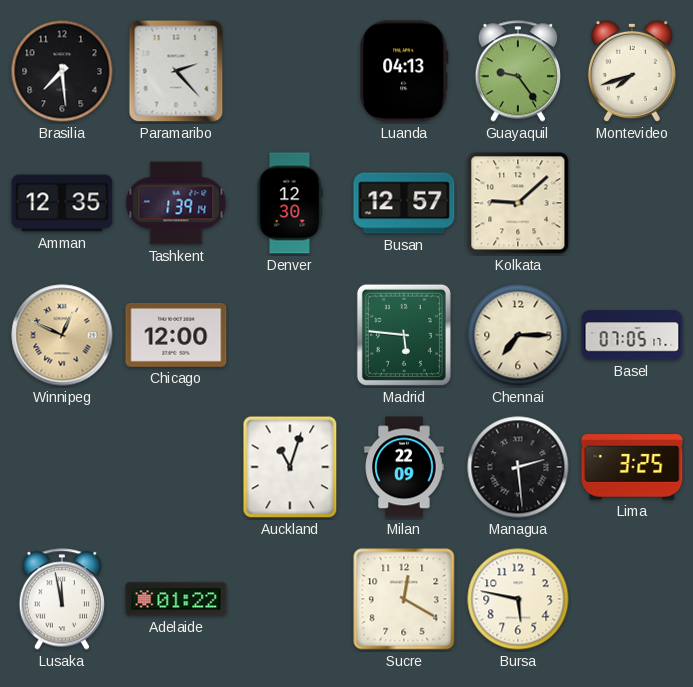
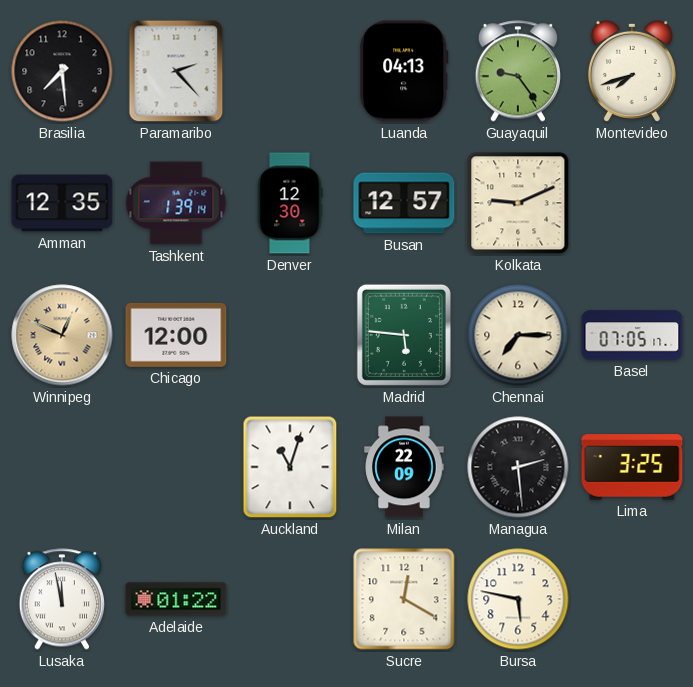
Kolkata: 9:08 -> 9:11 (518, 203)
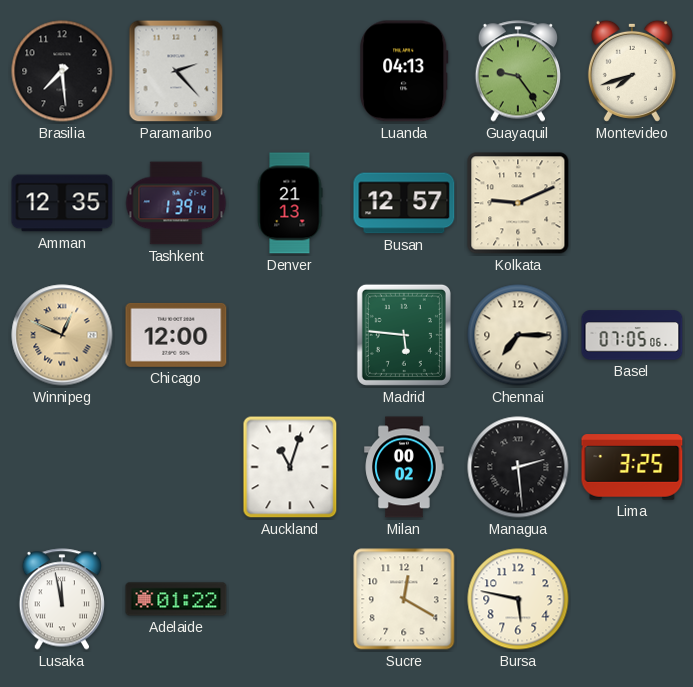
Denver: 12:30 -> 21:13 (290, 203)
Basel: 07:05:17 -> 07:05:06 (632, 335)
Milan: 22:09 -> 00:02 (404, 467)
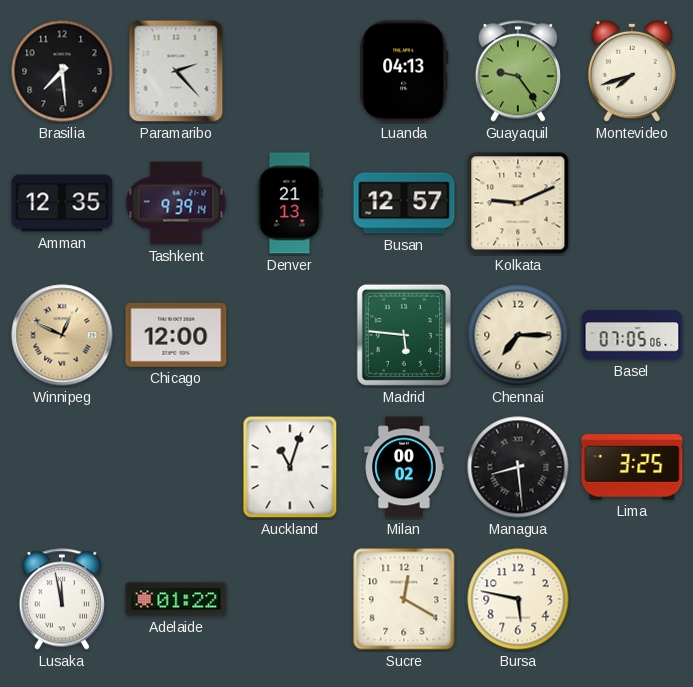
Tashkent: 1:39 -> 9:39 (176, 203)
Managua: 2:29 -> 8:29 (518, 467)
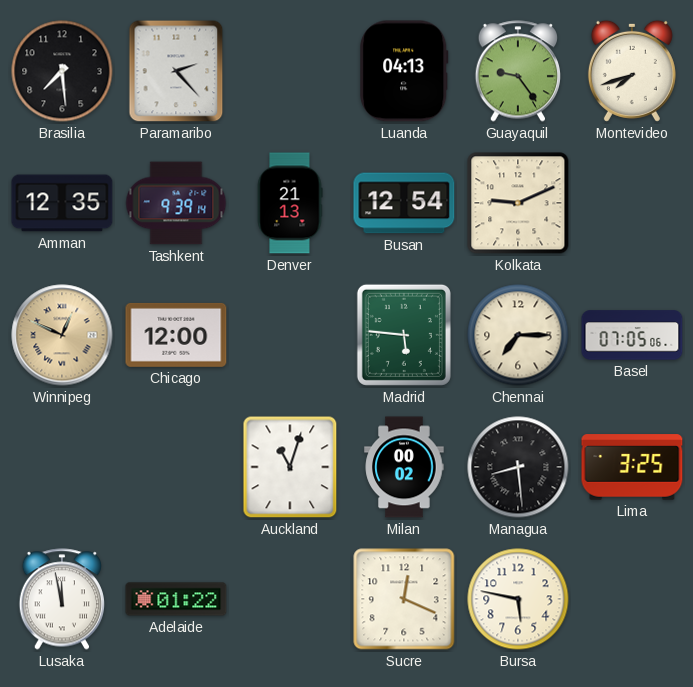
Busan: 12:57 -> 12:54 (404, 203)
Sucre: 12:20 -> 12:19 (404, 599)
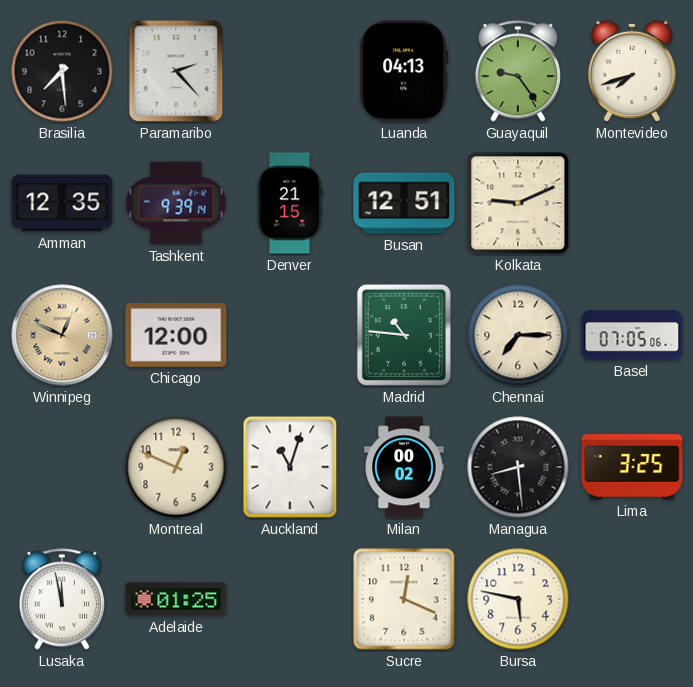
Denver: 21:13 -> 21:15 (290, 203)
Busan: 12:54 -> 12:51 (404, 203)
Madrid: 5:46 -> 10:46 (404, 335)
Montreal: none -> 12:49 (176, 467)
Adelaide: 01:22 -> 01:25 (176, 599)
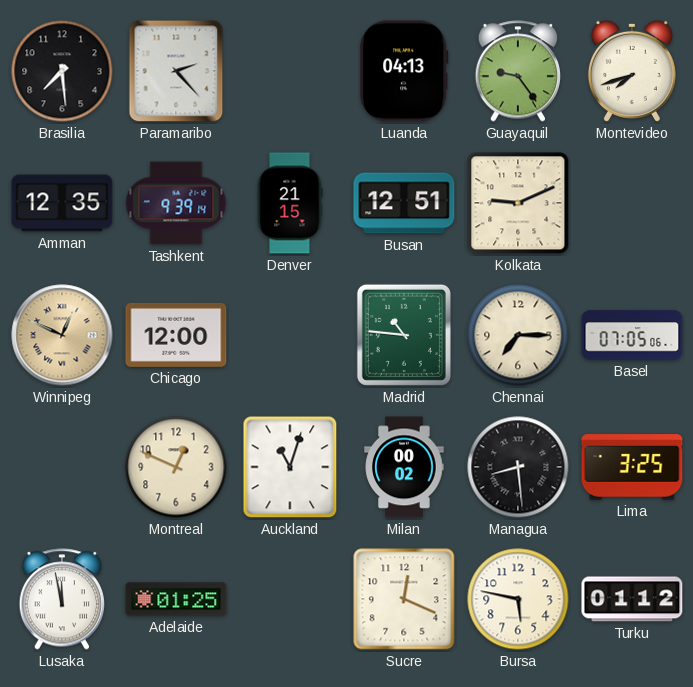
Turku: none -> 01:12 (632, 599)
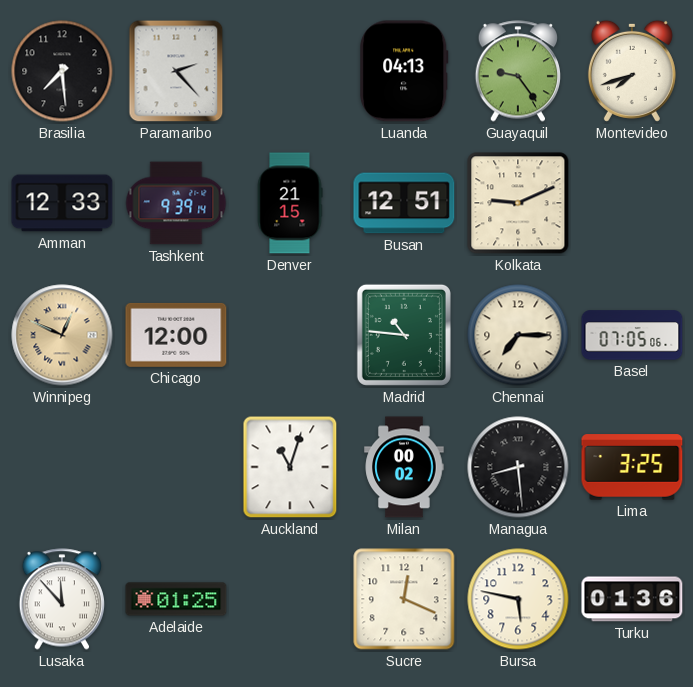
Amman: 12:35 -> 12:33 (62, 203)
Montreal: 12:49 -> none (176, 467)
Lusaka: 11:58 -> 11:53 (62, 599)
Turku: 01:12 -> 01:36 (632, 599)
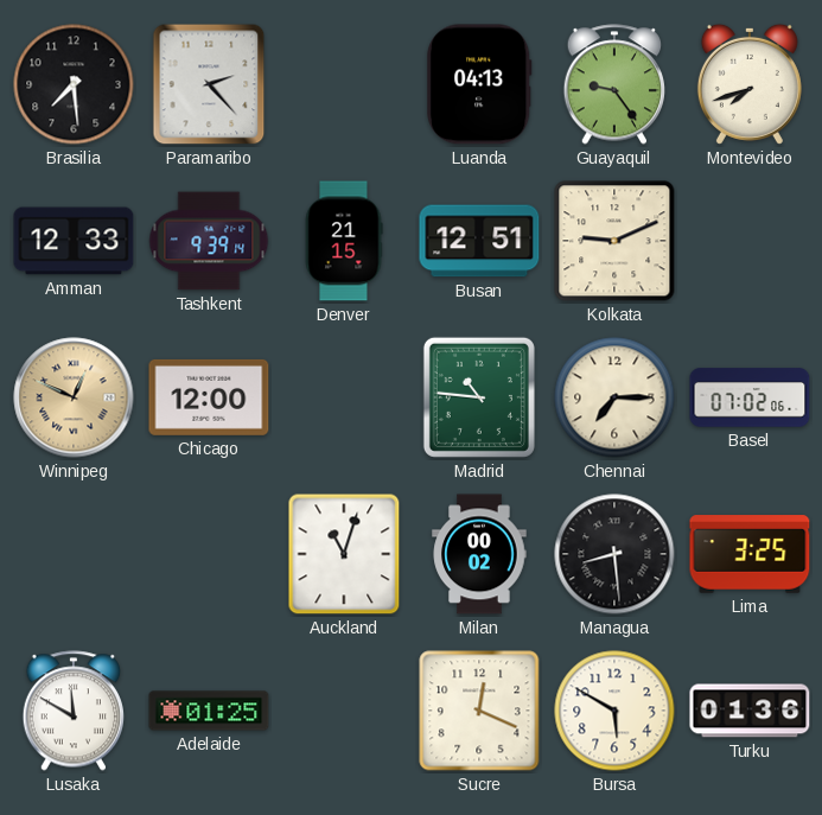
Basel: 07:05 -> 07:02 (750, 397)
Lusaka: 11:53 -> 11:50 (74, 711)
Bursa: 5:47 -> 5:50 (614, 711)
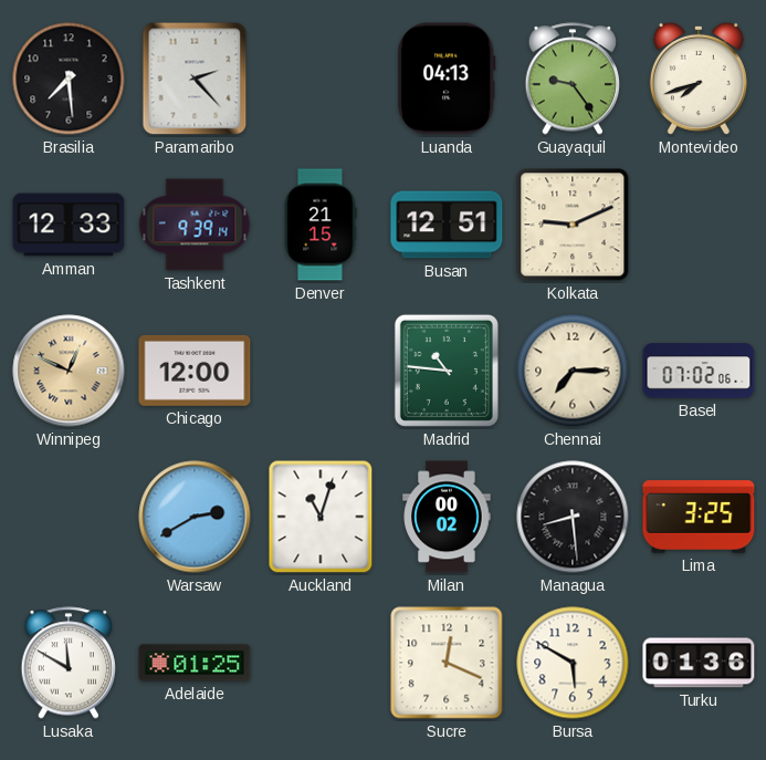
Warsaw: none -> 2:40 (195, 517)
